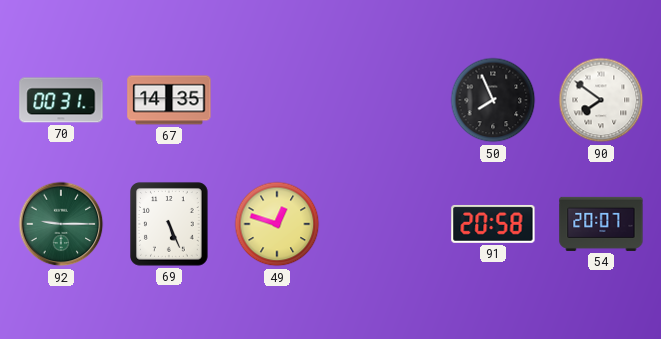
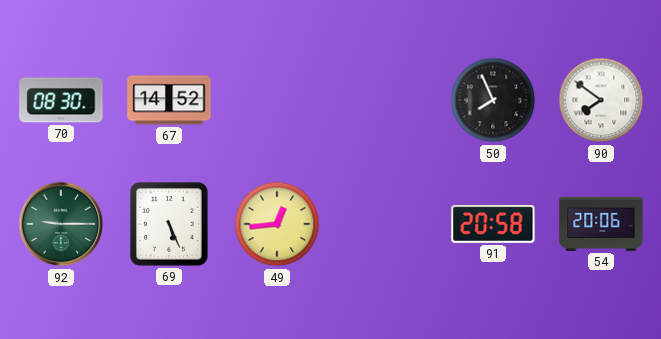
70: 00:31 -> 08:30 (61, 100)
67: 14:35 -> 14:52 (169, 100)
49: 12:48 -> 12:44 (277, 224)
54: 20:07 -> 20:06 (601, 224)
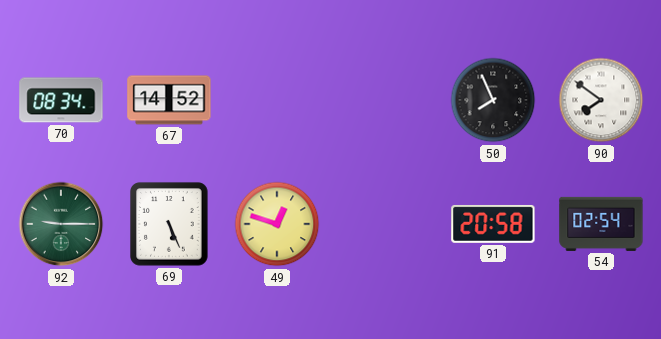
70: 08:30 -> 08:34 (61, 100)
49: 12:44 -> 12:48 (277, 224)
54: 20:06 -> 02:54 (601, 224)
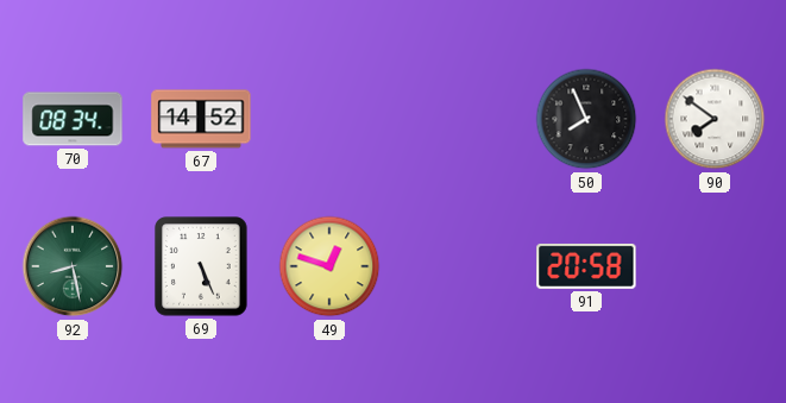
92: 9:15 -> 8:28 (73, 266)
54: 02:54 -> none (601, 224)
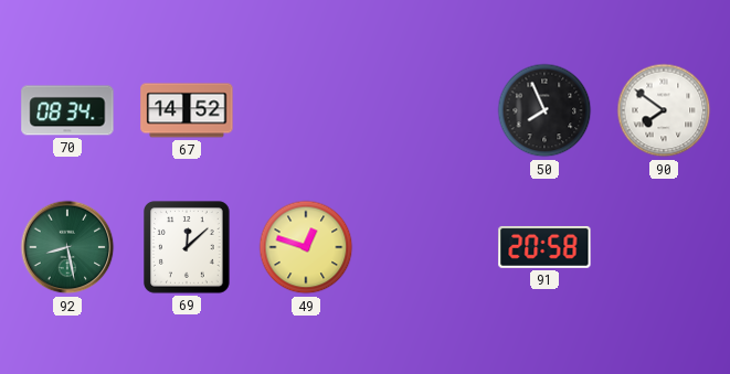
69: 5:26 -> 12:08 (187, 247)
